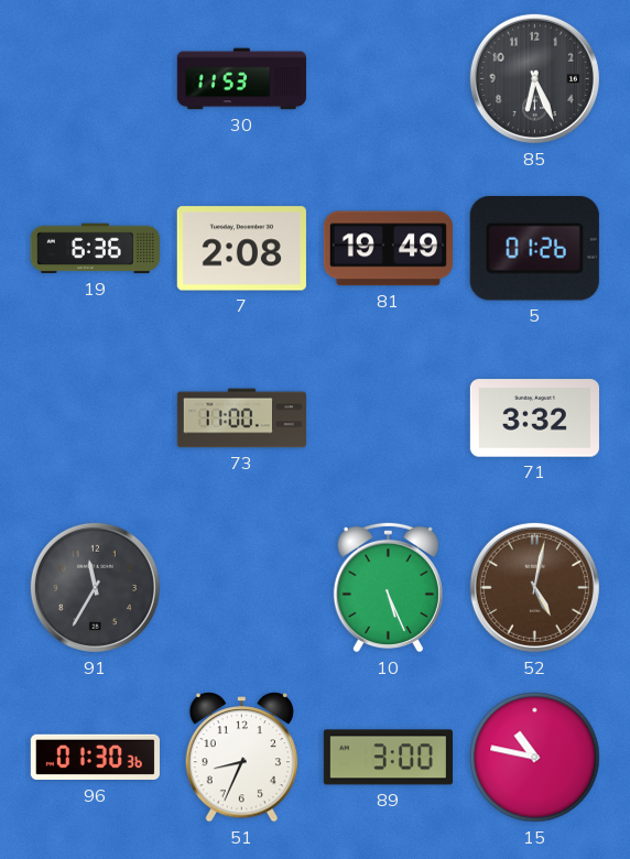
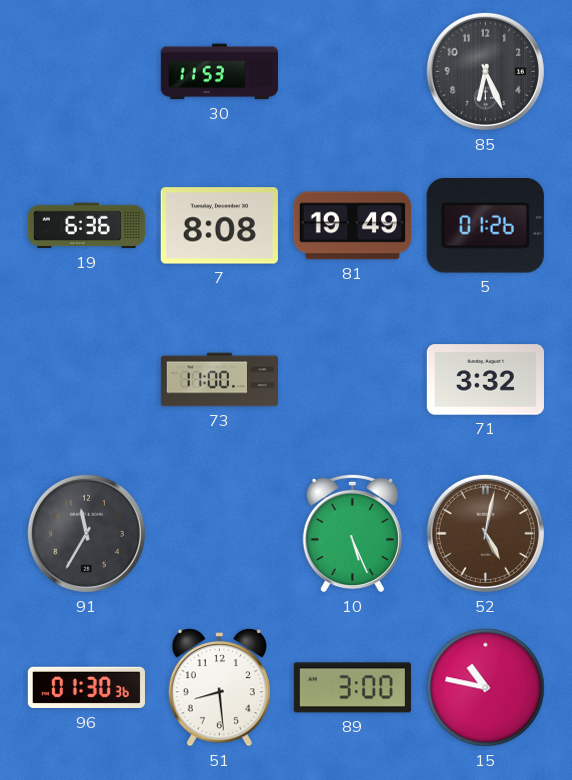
7: 2:08 -> 8:08 (219, 226)
51: 8:34 -> 8:29 (219, 688)
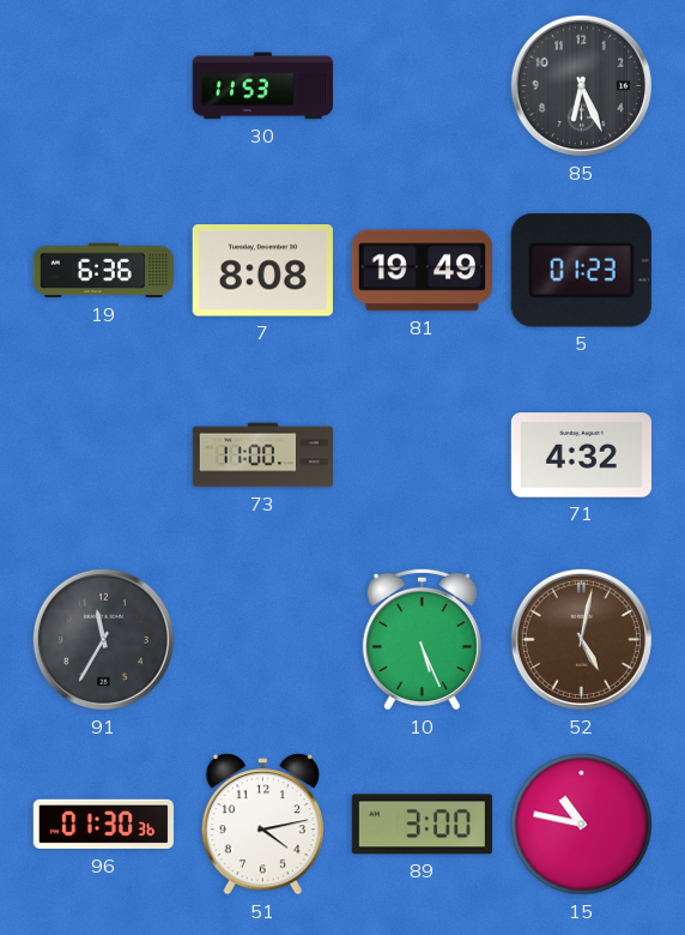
5: 01:26 -> 01:23 (581, 271)
71: 3:32 -> 4:32 (581, 456)
51: 8:29 -> 4:13 (262, 825)
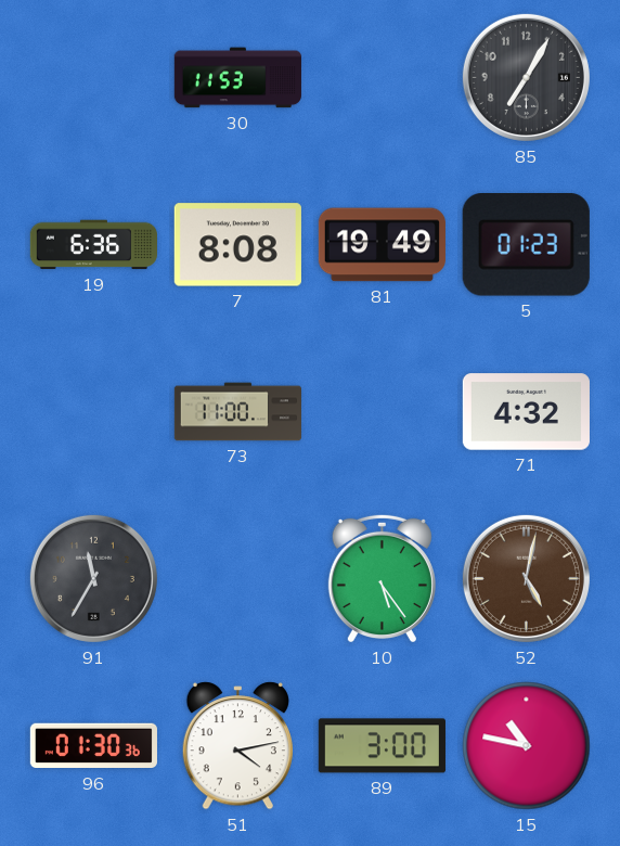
85: 6:26 -> 7:05 (526, 77)
10: 5:26 -> 5:24 (382, 578)
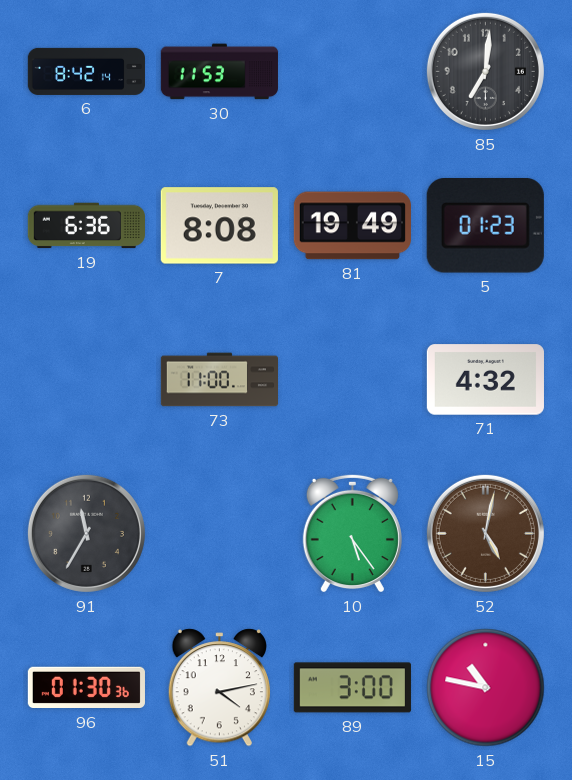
6: none -> 8:42 (86, 71)
85: 7:05 -> 7:01 (485, 71)
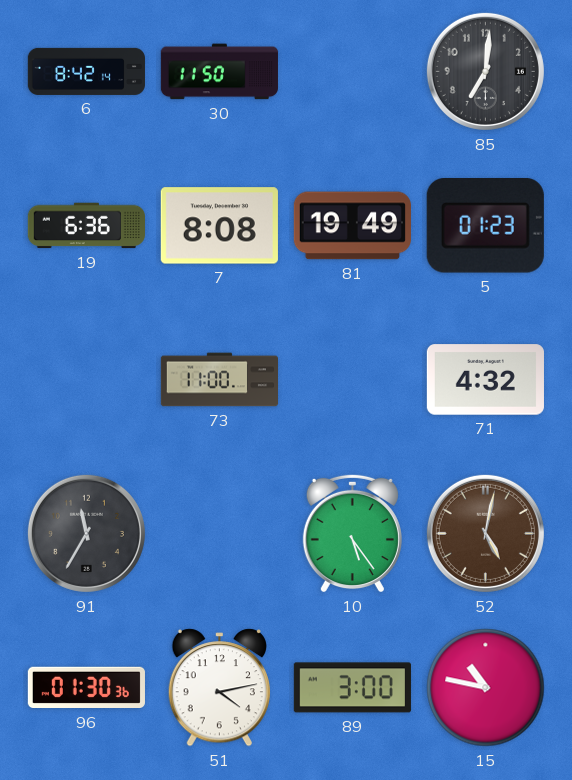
30: 11:53 -> 11:50 (219, 72)
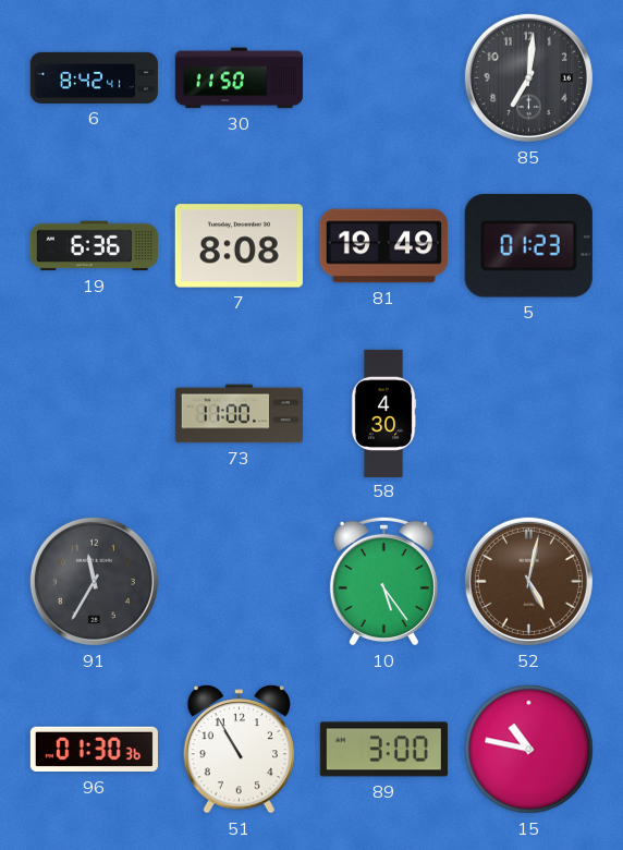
6: 8:42:14 -> 8:42:41 (94, 77)
58: none -> 4:30 (383, 413)
71: 4:32 -> none (485, 380)
51: 4:13 -> 10:55 (239, 750)
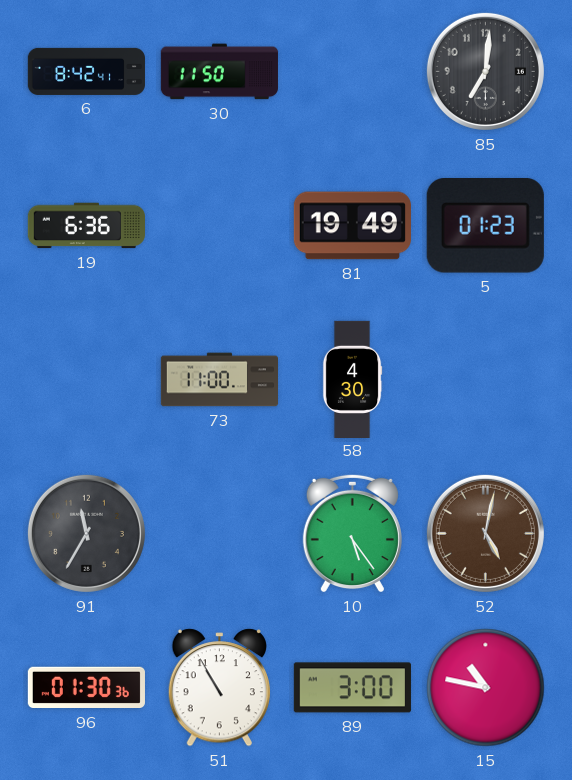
7: 8:08 -> none (239, 246)
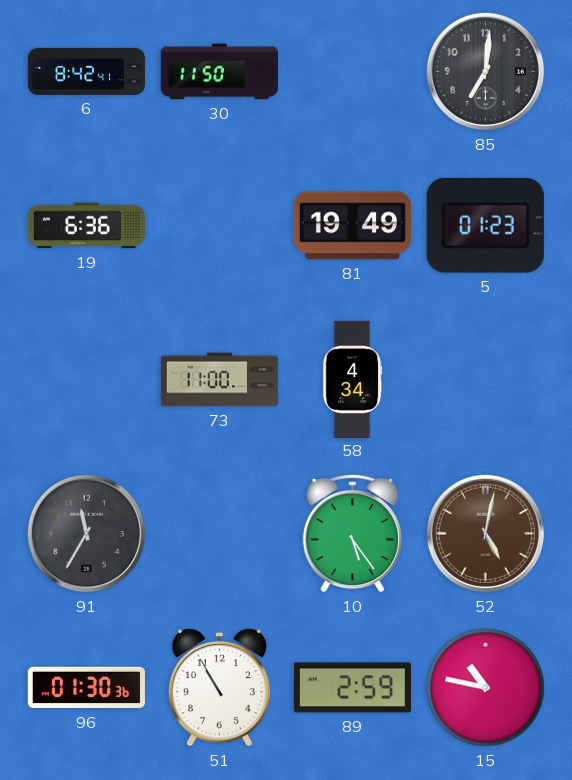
58: 4:30 -> 4:34 (352, 379)
89: 3:00 -> 2:59 (352, 688)
